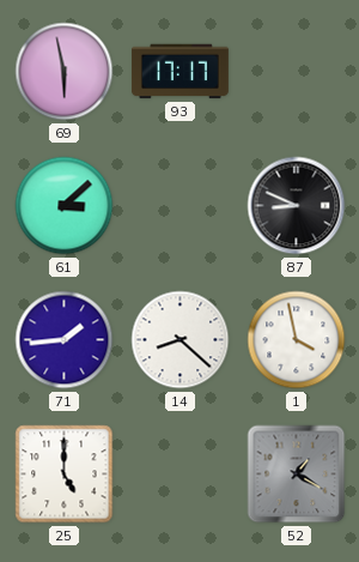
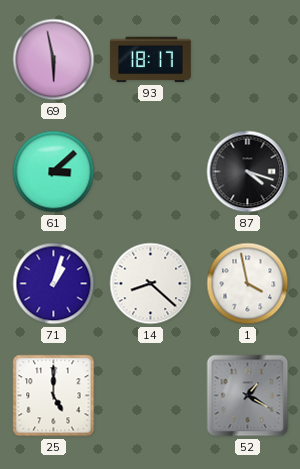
93: 17:17 -> 18:17 (150, 60)
87: 8:49 -> 4:18 (248, 172)
71: 1:44 -> 1:03 (54, 284)
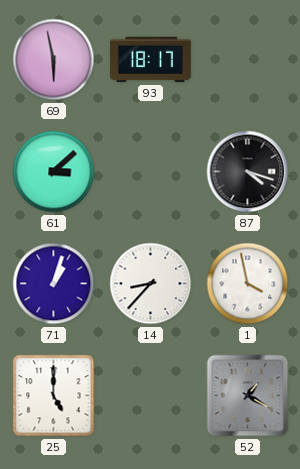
14: 8:22 -> 8:37 (151, 284)
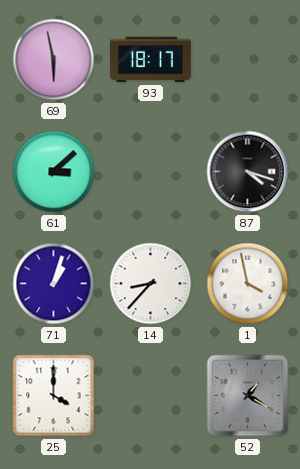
25: 5:00 -> 4:00 (54, 396)
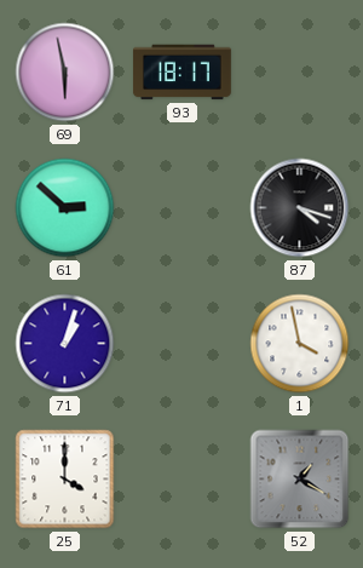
61: 3:08 -> 2:52 (65, 208)
14: 8:37 -> none (151, 284)
